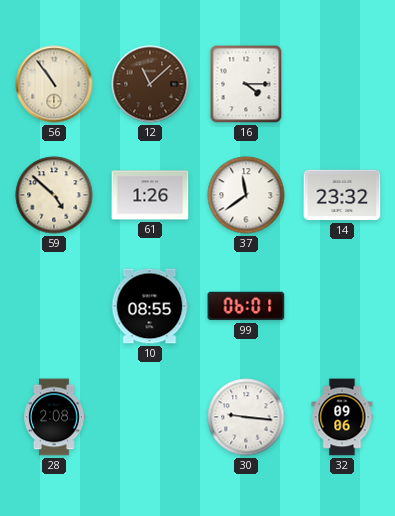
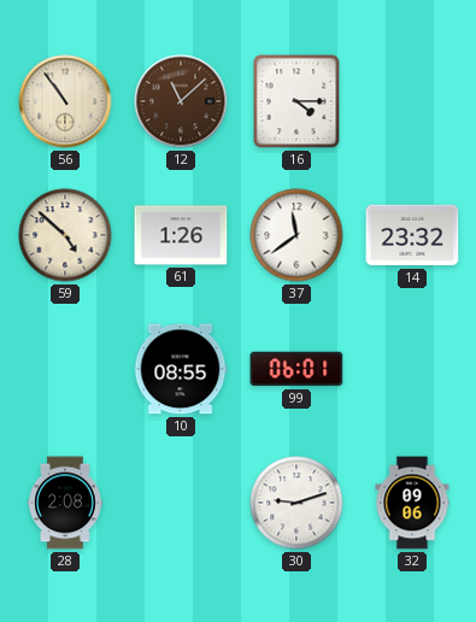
30: 9:16 -> 9:12 (296, 503)
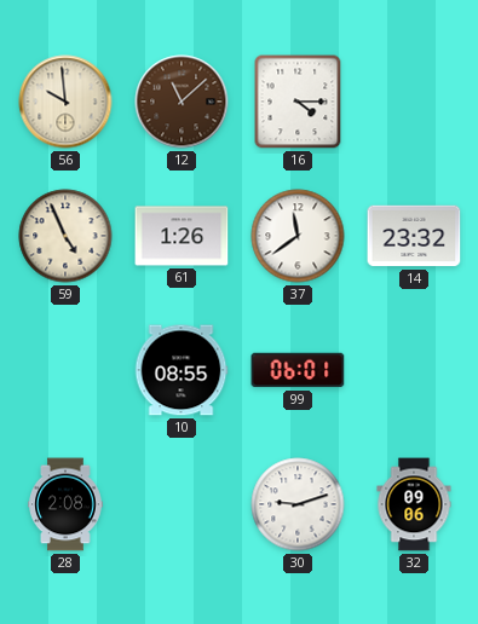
56: 10:54 -> 9:59 (65, 102)
59: 4:52 -> 4:56 (65, 236)
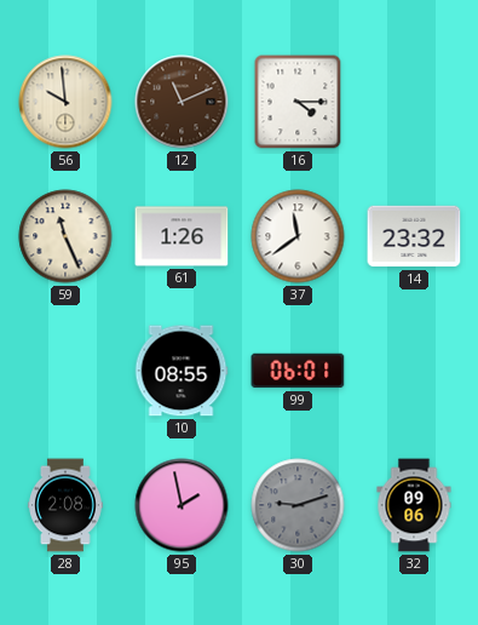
12: 11:08 -> 11:11 (182, 102)
59: 4:56 -> 11:26 (65, 236)
95: none -> 1:58 (182, 505)
30 dial: white -> grey (298, 505)
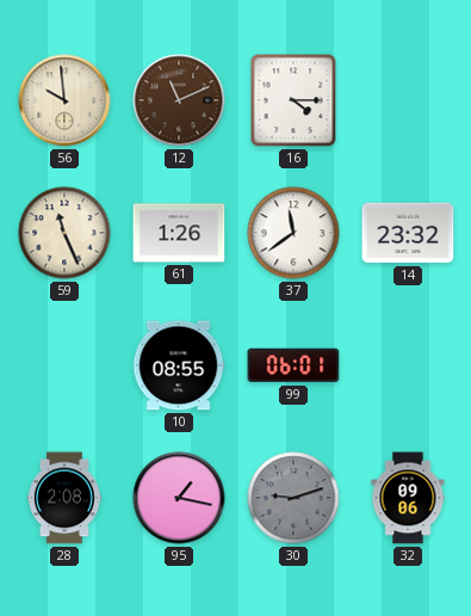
95: 1:58 -> 1:17 (179, 498)
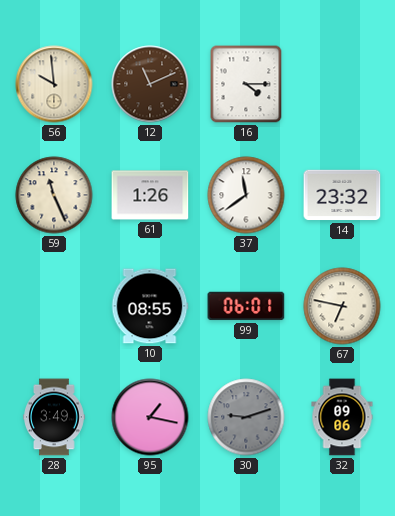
67: none -> 6:47 (342, 306)
28: 2:08 -> 3:49 (55, 417)
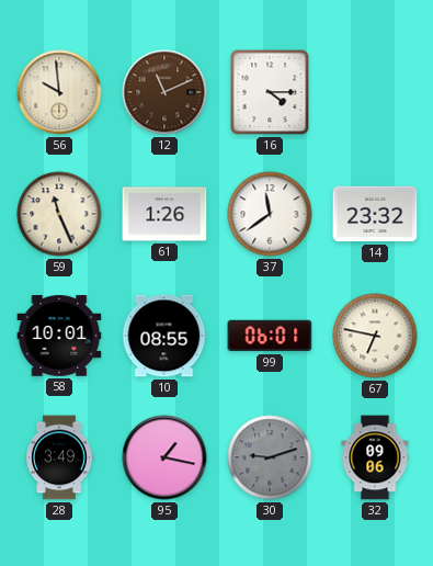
58: none -> 10:01 (59, 336)
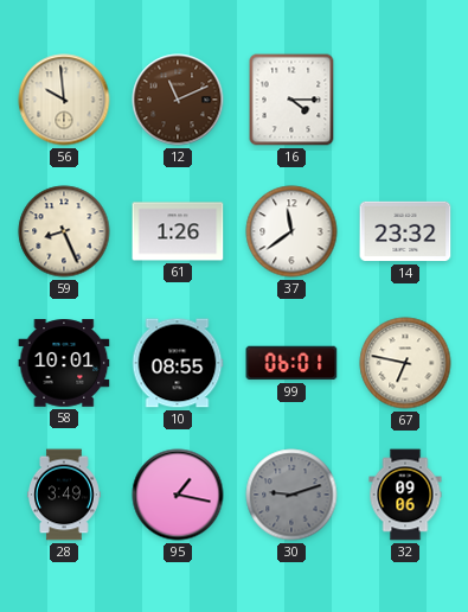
59: 11:26 -> 8:26 (64, 231)
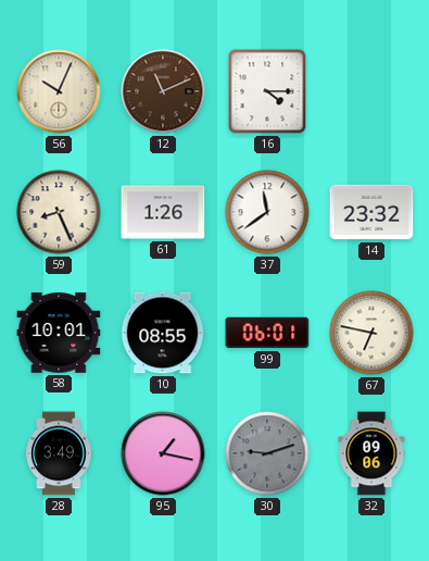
56: 9:59 -> 10:04 (59, 91)
